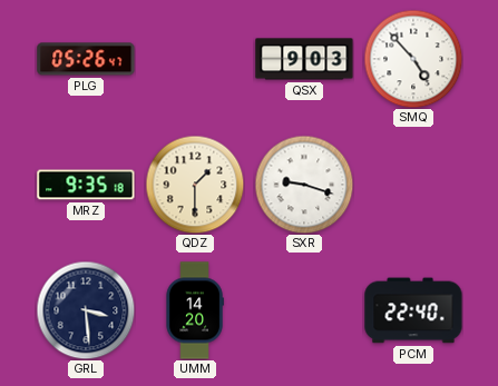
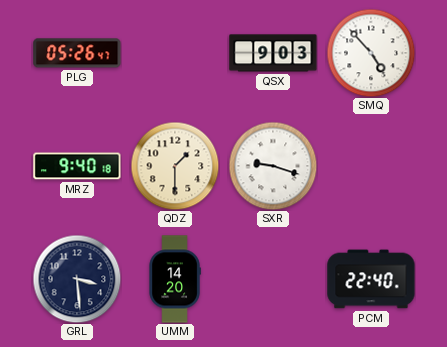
MRZ: 9:35 -> 9:40 (77, 166)
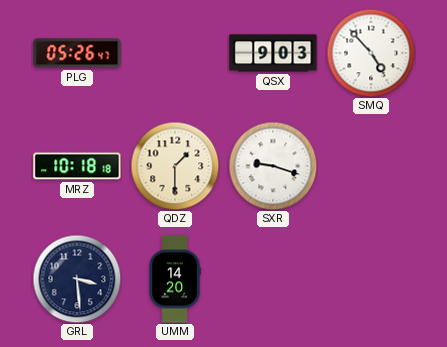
MRZ: 9:40 -> 10:18 (77, 166)
PCM: 22:40 -> none (371, 279)
